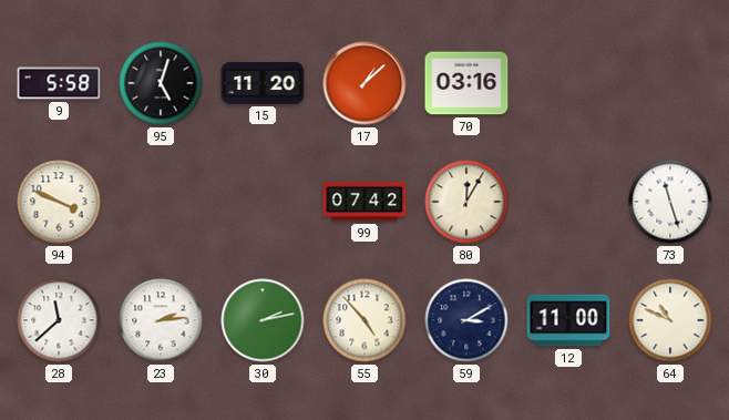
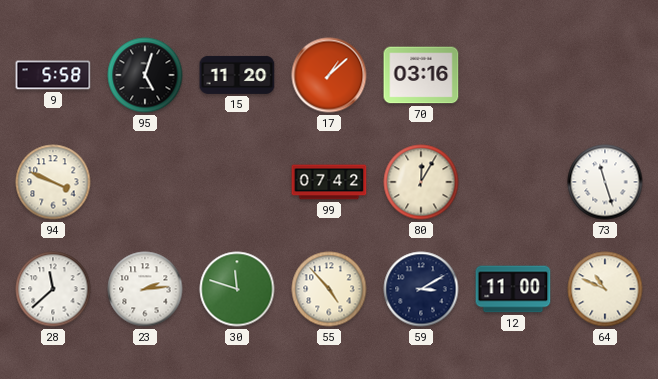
30: 2:13 -> 11:48 (237, 289)
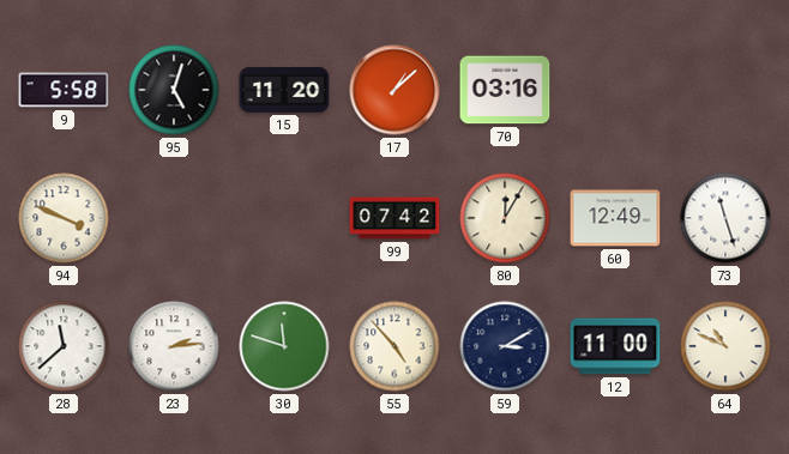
60: none -> 12:49 (615, 218)
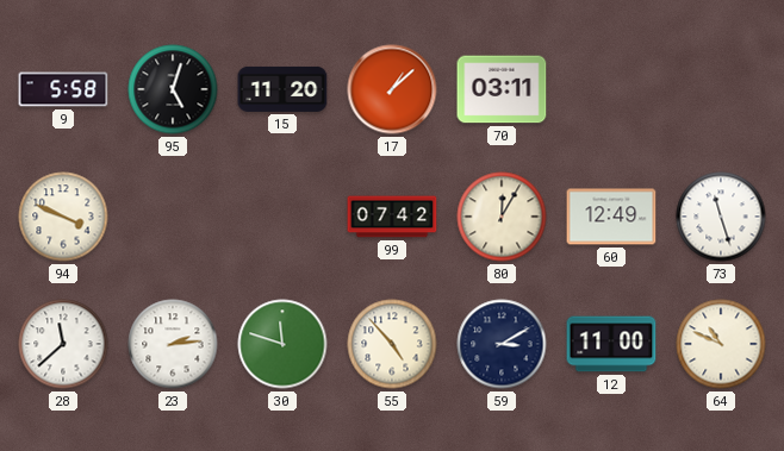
70: 03:16 -> 03:11 (502, 89)
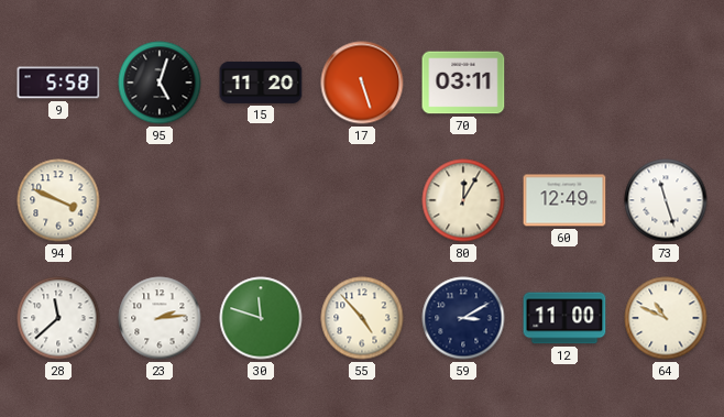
17: 1:08 -> 5:27 (362, 83)
99: 07:42 -> none (392, 217)
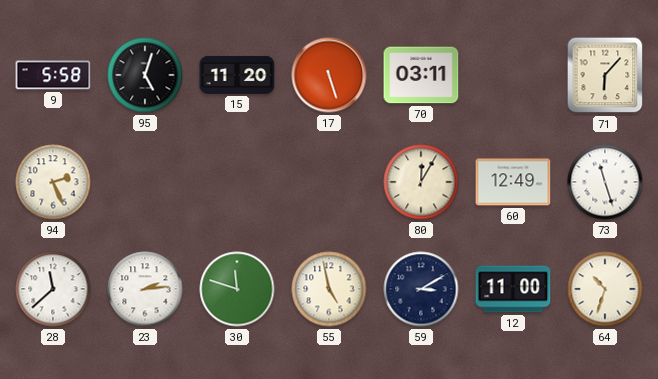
71: none -> 6:07 (605, 75)
94: 3:49 -> 2:26 (53, 182)
55: 4:53 -> 4:58 (329, 289)
64: 10:49 -> 10:33 (605, 289)
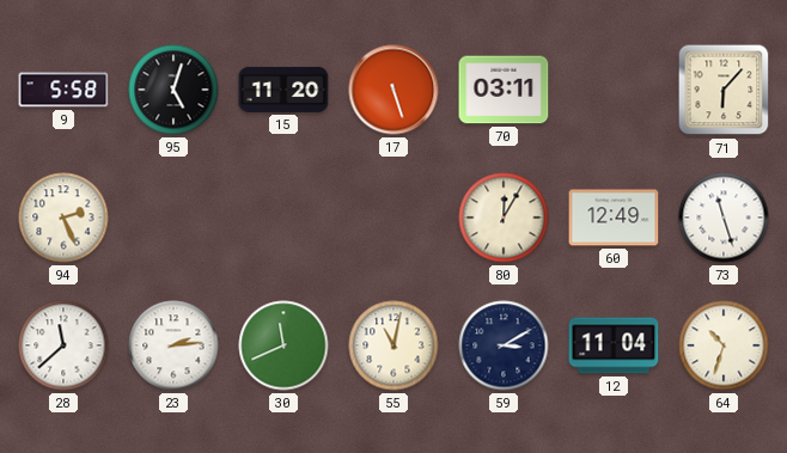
30: 11:48 -> 11:41 (283, 345)
55: 4:58 -> 11:02 (393, 345)
12: 11:00 -> 11:04 (614, 345)
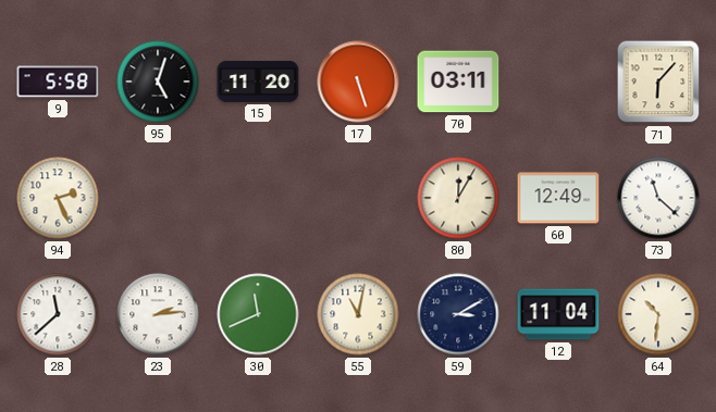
73: 11:27 -> 11:22 (658, 198)
64: 10:33 -> 10:31 (658, 314)
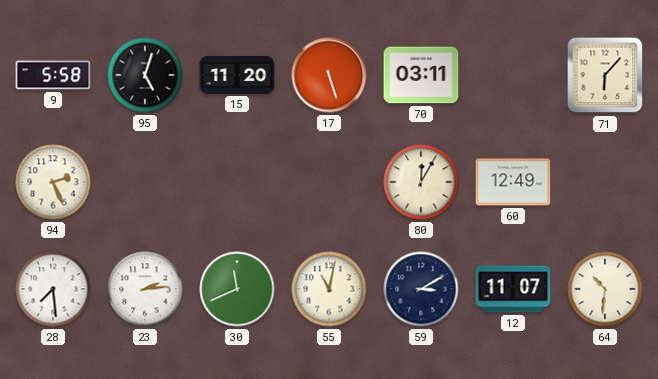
73: 11:22 -> none (658, 198)
28: 11:38 -> 7:29 (53, 289)
12: 11:04 -> 11:07 (513, 289)
